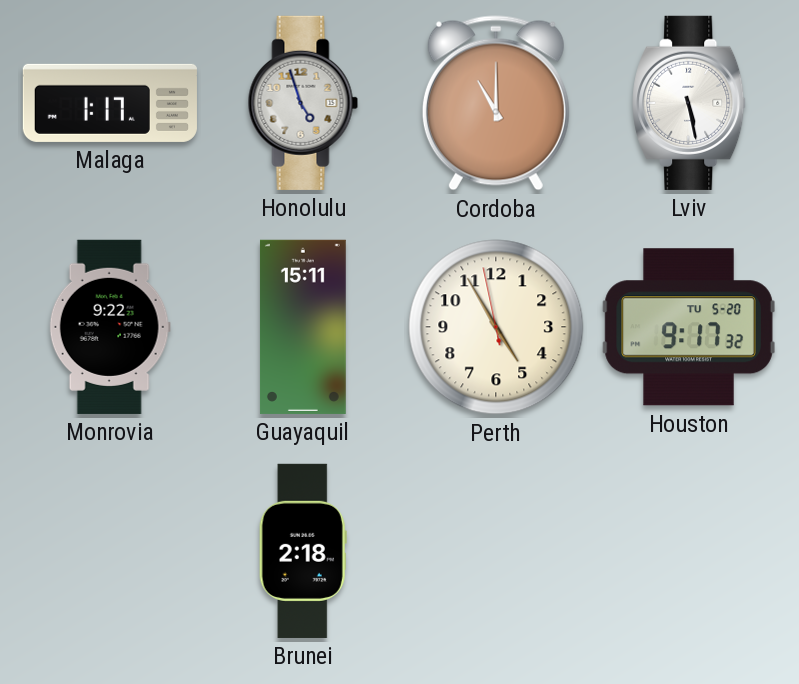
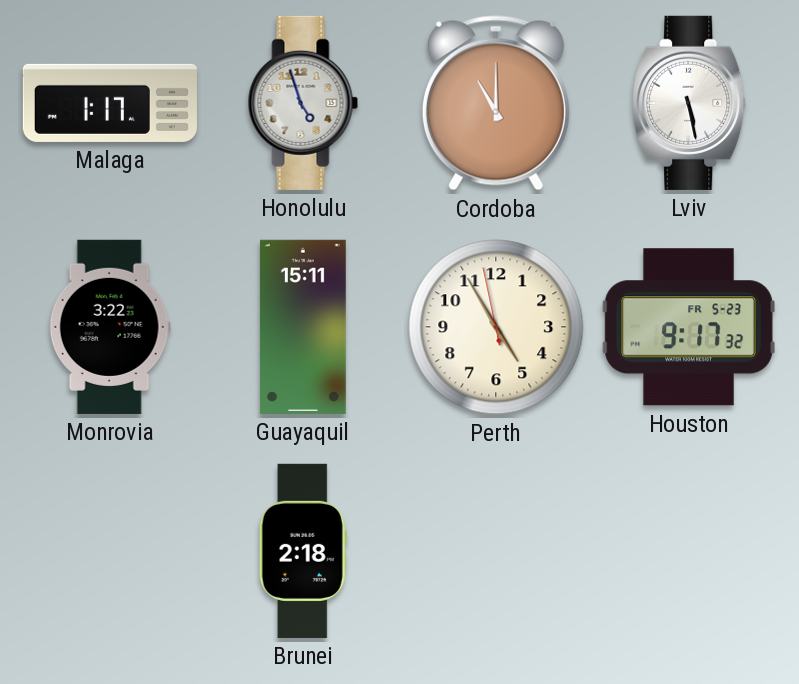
Monrovia: 9:22 -> 3:22 (110, 327)
Houston date: TU 5-20 -> FR 5-23 (689, 327)
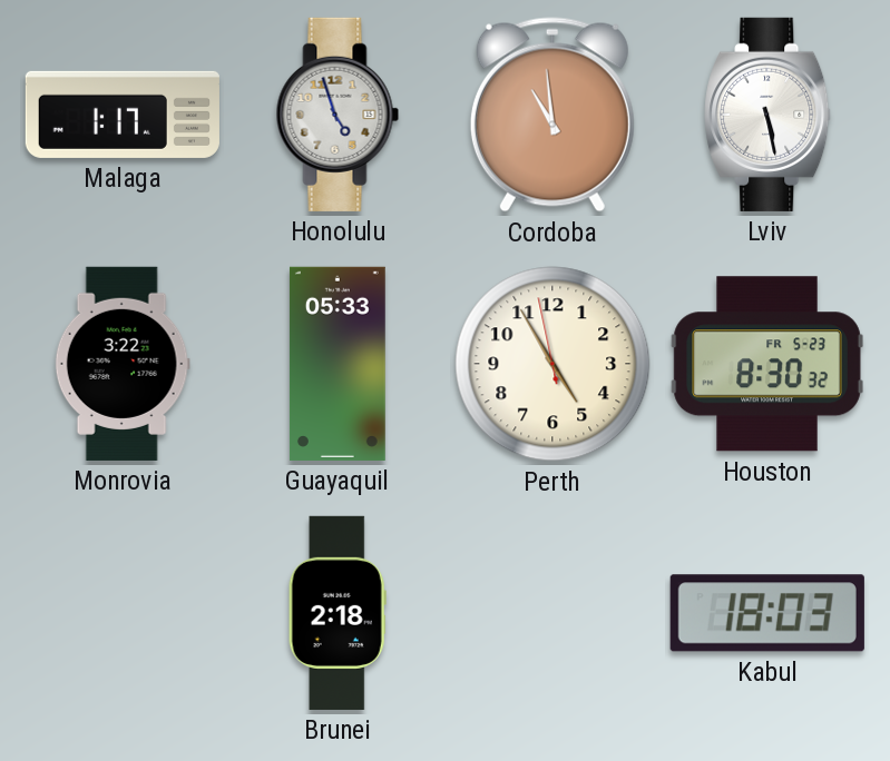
Cordoba: 11:00 -> 10:59 (552, 115)
Guayaquil: 15:11 -> 05:33 (338, 364)
Houston: 9:17 -> 8:30 (767, 364)
Kabul: none -> 18:03 (767, 613)
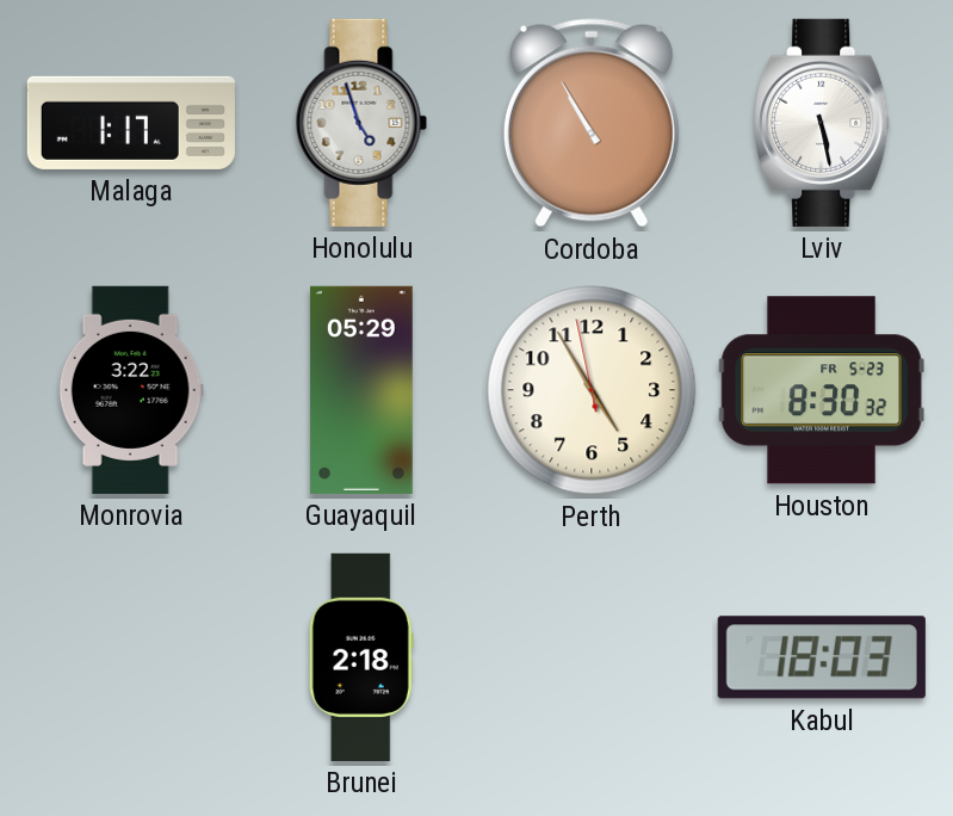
Cordoba: 10:59 -> 10:55 (592, 123)
Guayaquil: 05:33 -> 05:29 (361, 390)
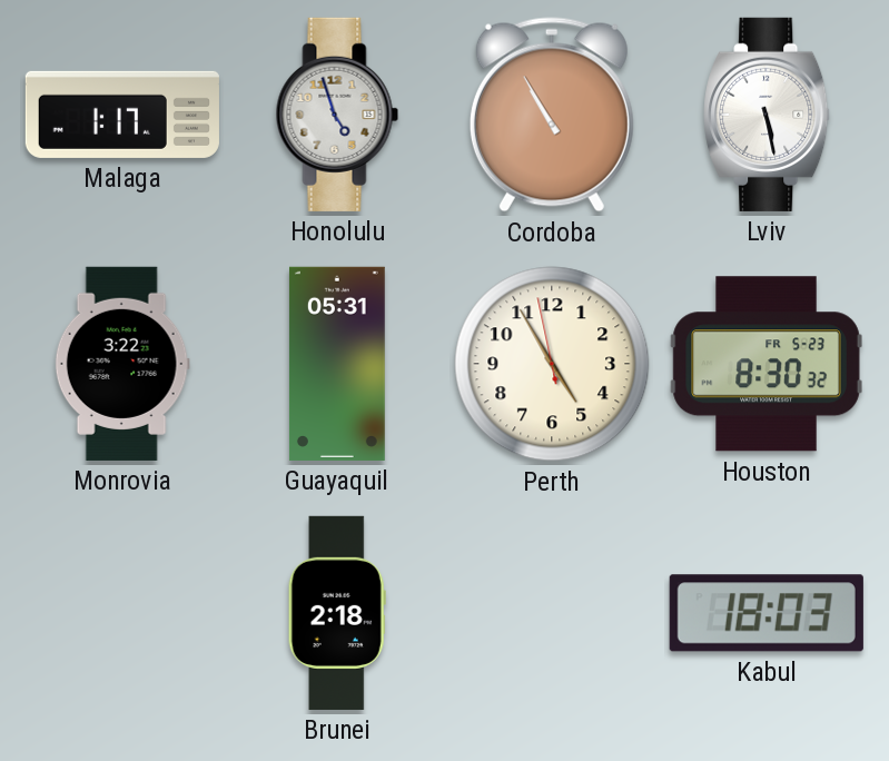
Guayaquil: 05:29 -> 05:31 (337, 364)
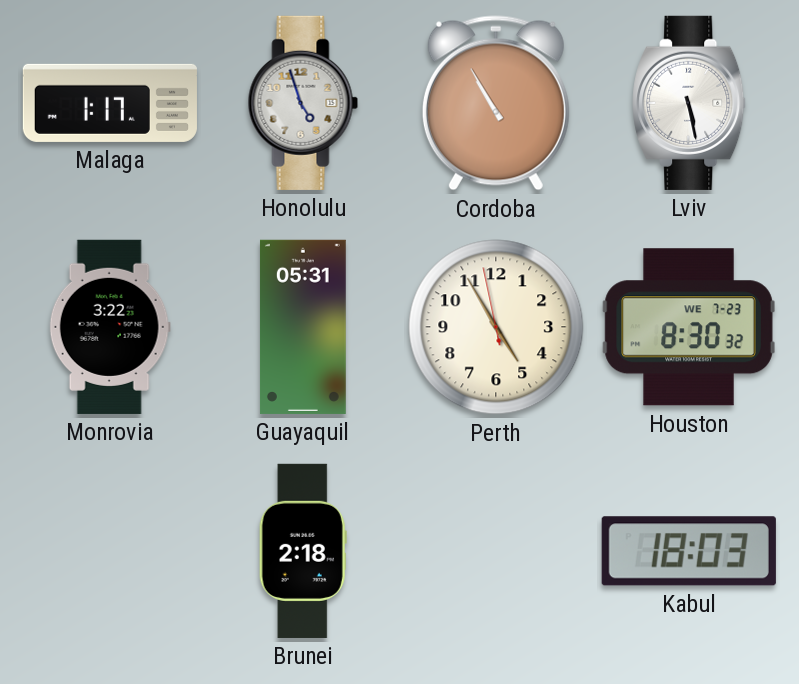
Houston date: FR 5-23 -> WE 7-23 (689, 327)
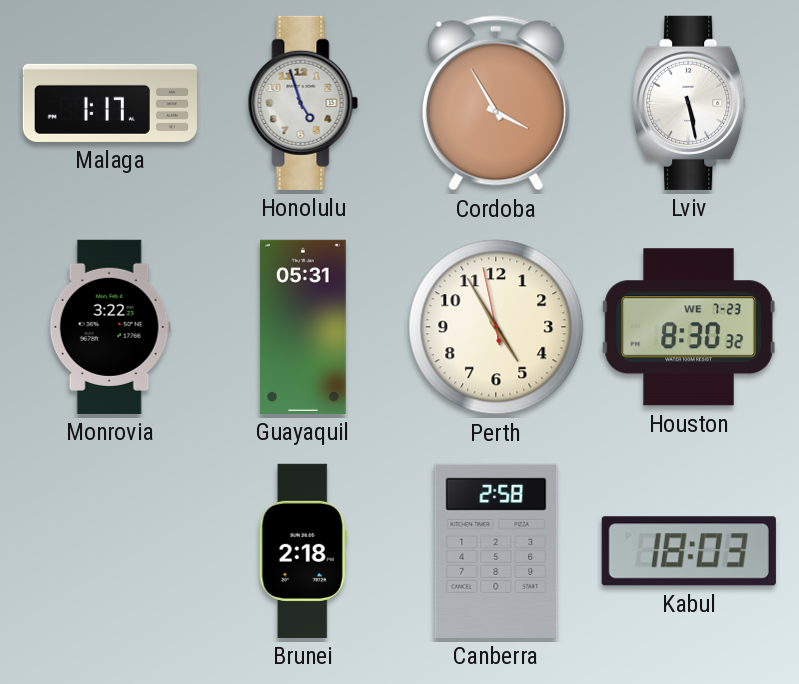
Cordoba: 10:55 -> 3:55 (496, 103)
Canberra: none -> 2:58 (496, 551)
